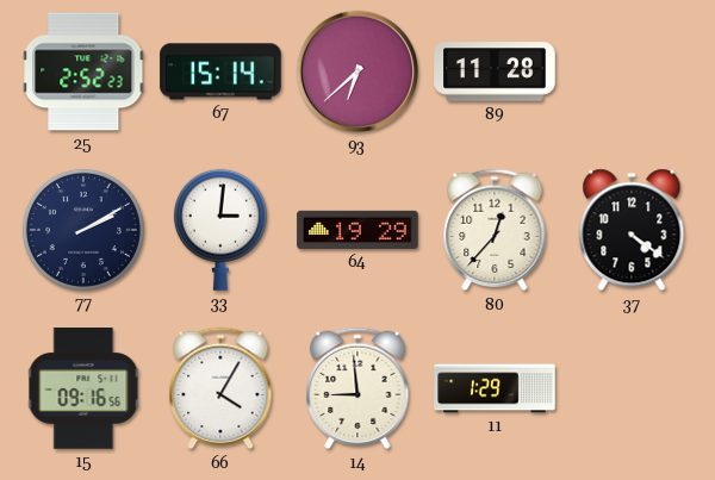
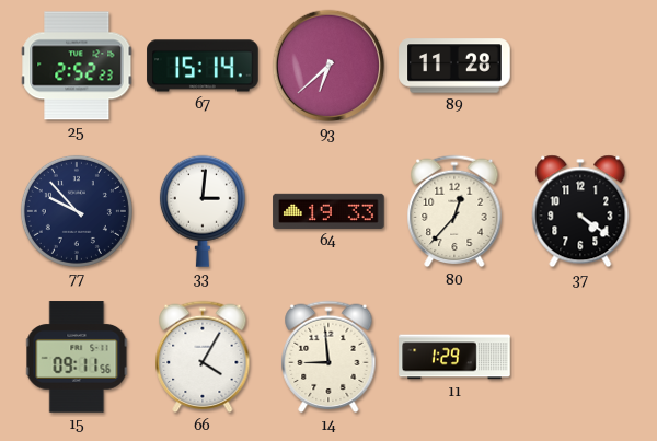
77: 2:10 -> 9:53 (77, 211)
64: 19:29 -> 19:33 (328, 211)
15: 09:16 -> 09:11 (77, 357)
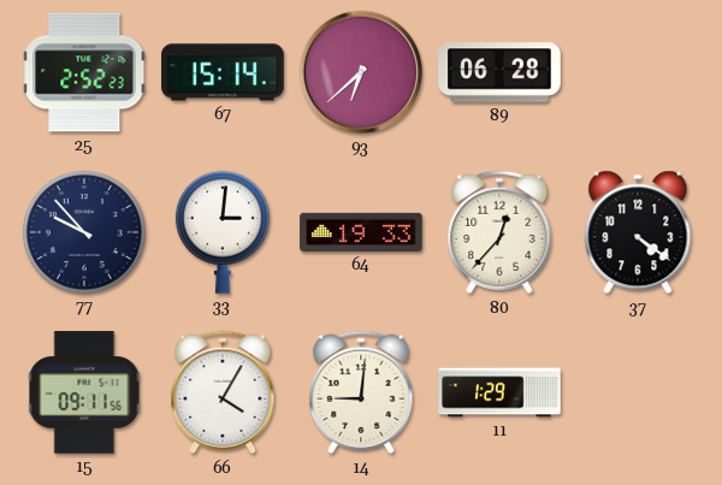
89: 11:28 -> 06:28 (499, 72)
14: 8:59 -> 9:01 (361, 392)
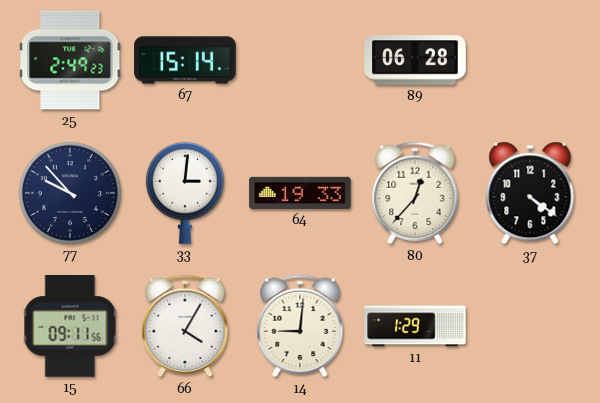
25: 2:52 -> 2:49 (70, 60)
93: 6:38 -> none (361, 72)
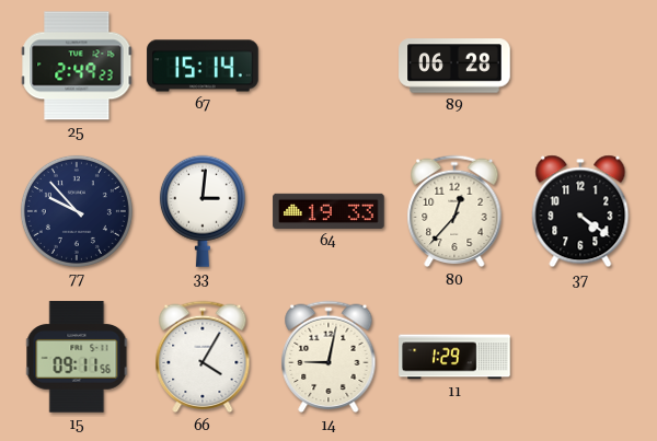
14: 9:01 -> 9:02 (328, 357)
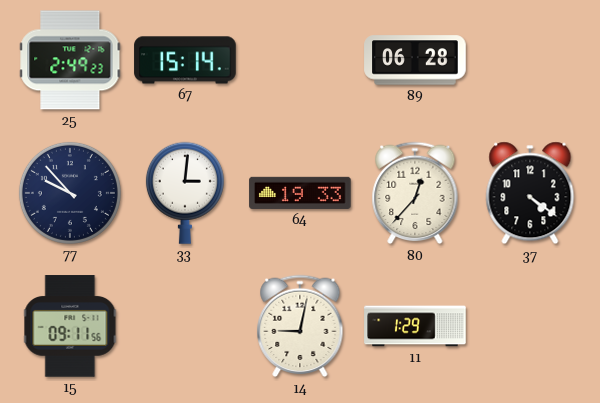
66: 4:05 -> none (203, 357)
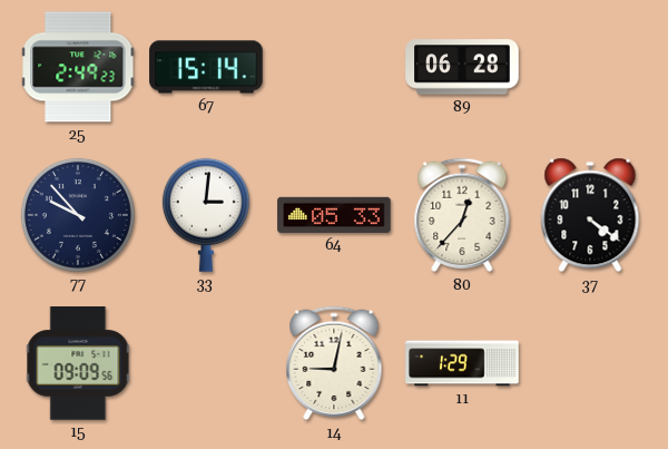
64: 19:33 -> 05:33 (334, 215)
15: 09:11 -> 09:09 (78, 363)
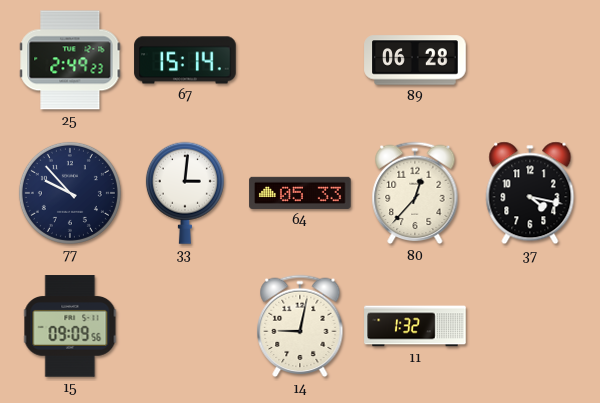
37: 4:21 -> 4:17 (530, 193)
11: 1:29 -> 1:32 (415, 326)
